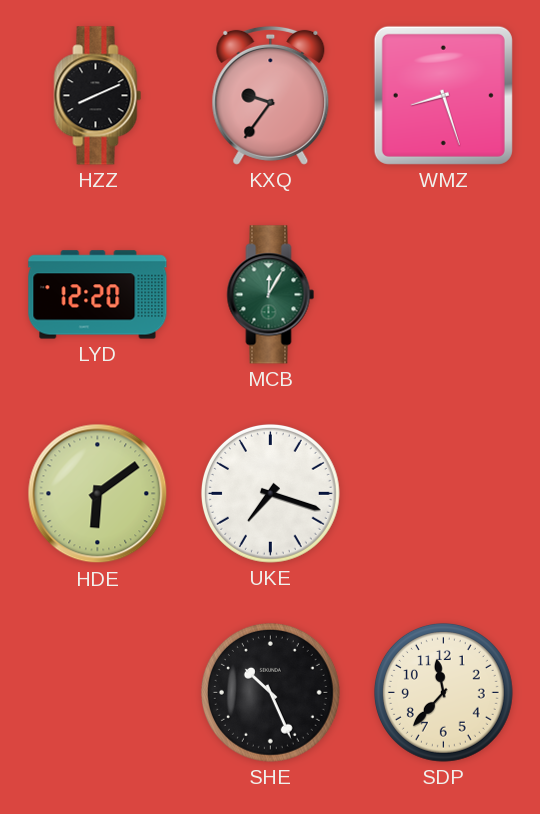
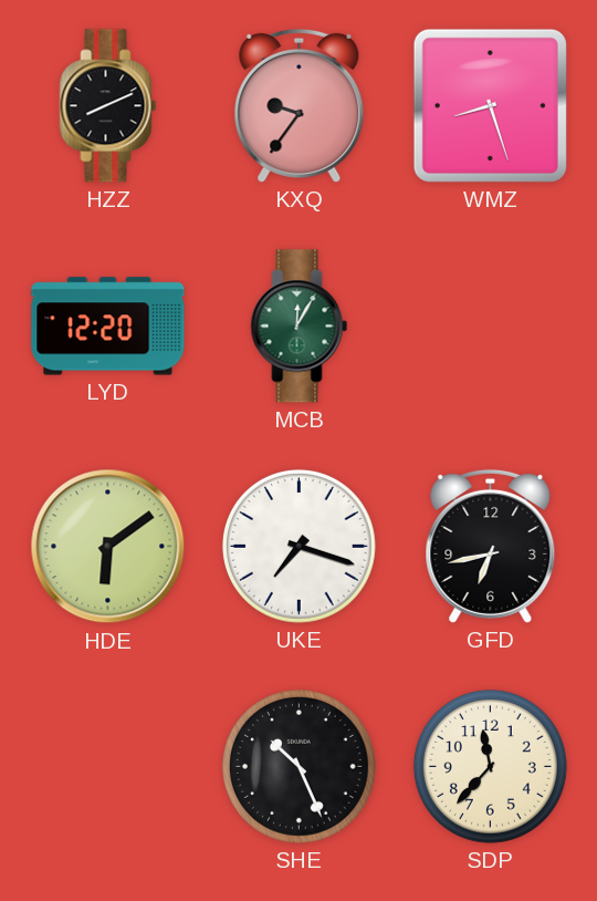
GFD: none -> 6:43 (491, 546)
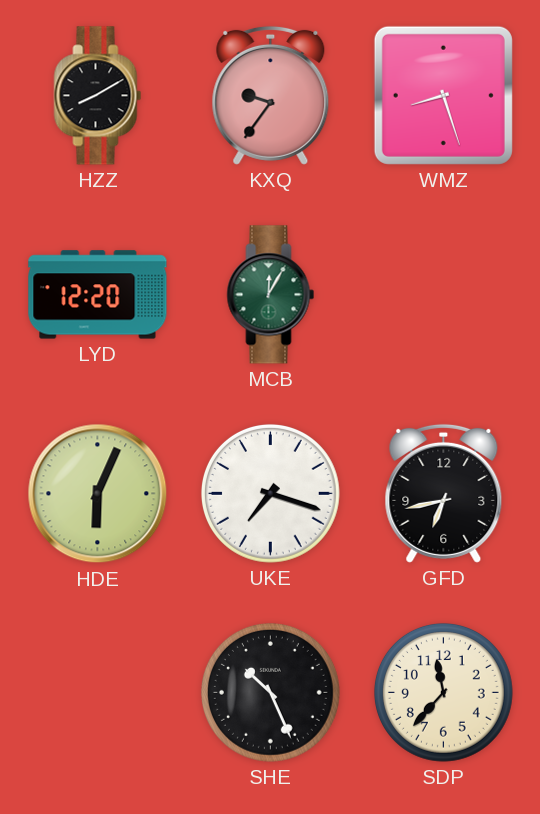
HZZ: 8:11 -> 8:10 (98, 96)
HDE: 6:09 -> 6:04 (98, 494)
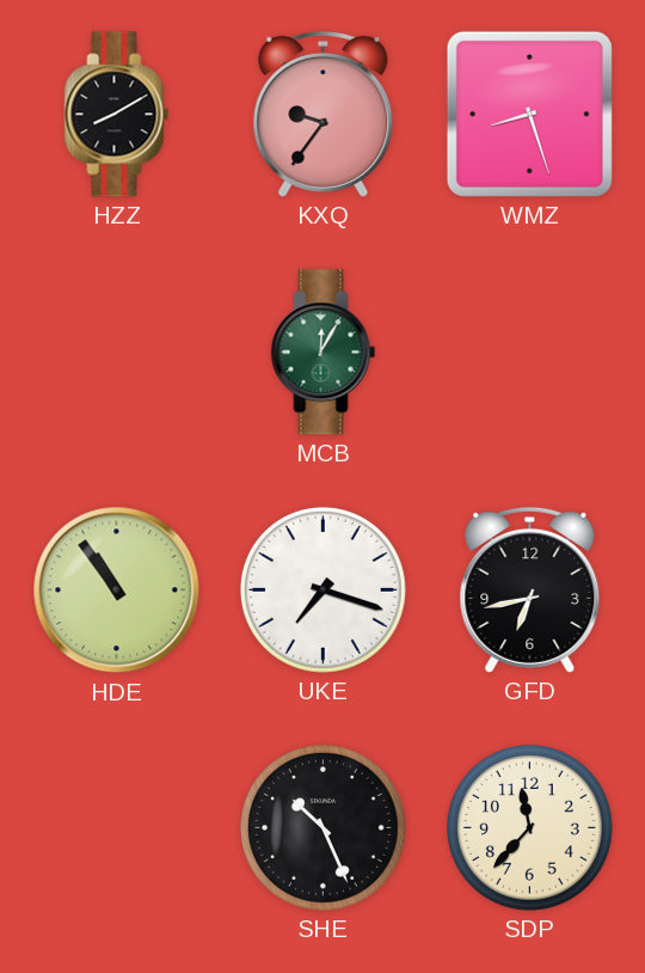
LYD: 12:20 -> none (98, 295)
HDE: 6:04 -> 10:54 (117, 590)
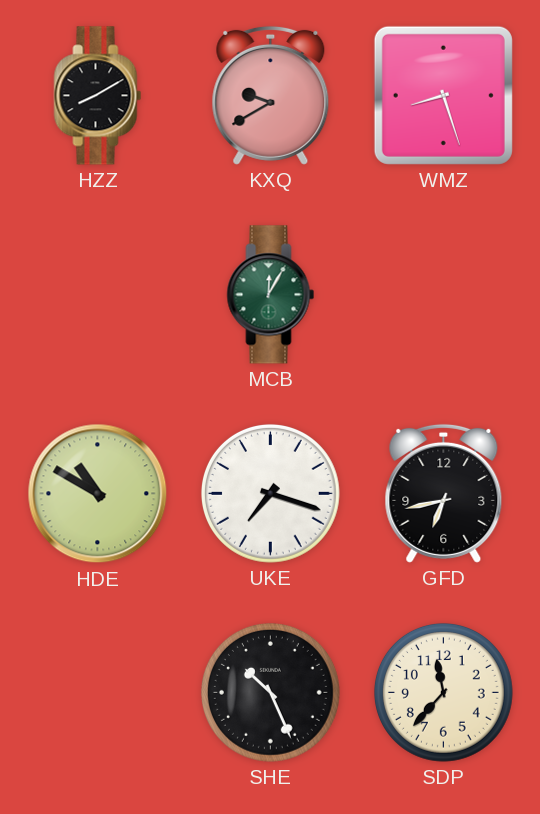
KXQ: 9:36 -> 9:40 (271, 95)
HDE: 10:54 -> 10:50 (98, 494)
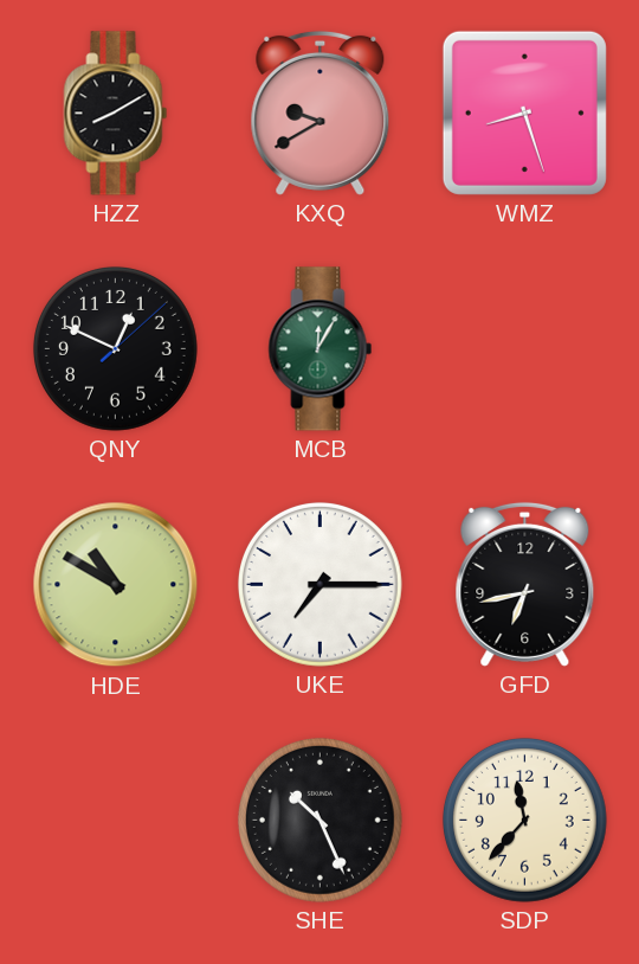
QNY: none -> 12:49 (115, 348)
UKE: 7:18 -> 7:15 (319, 584)
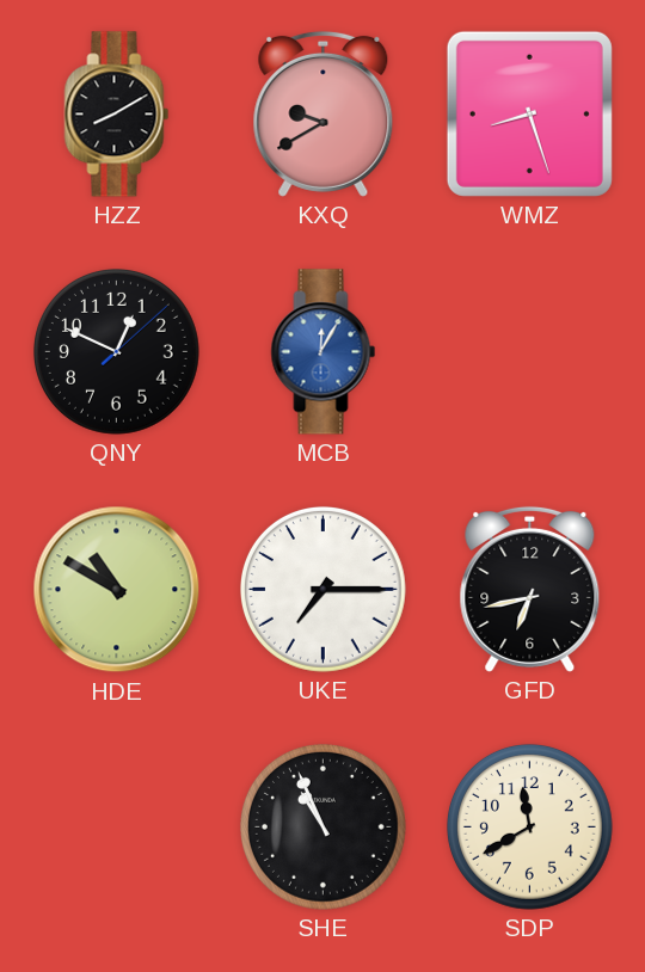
MCB dial: green -> blue (324, 352)
SHE: 10:26 -> 10:56 (322, 826)
SDP: 11:37 -> 11:40 (529, 826)
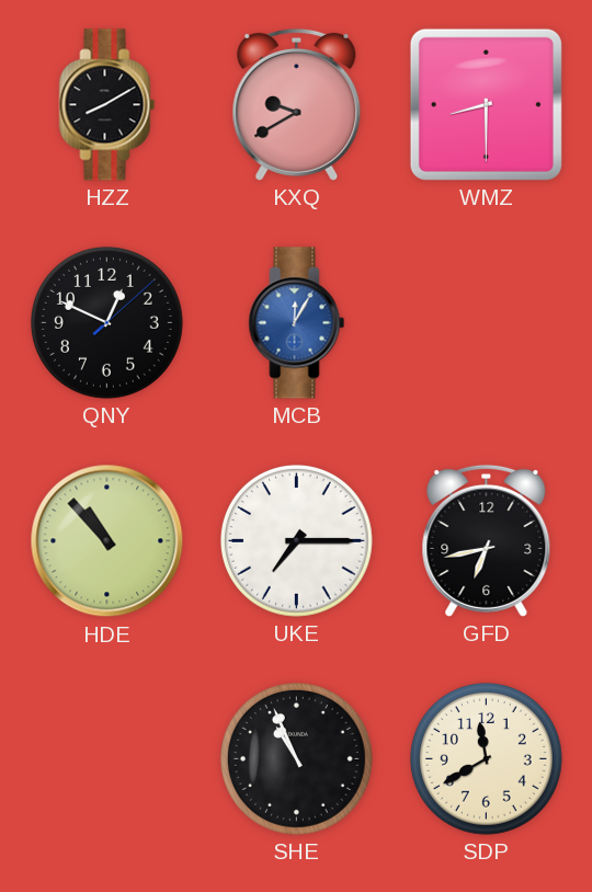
WMZ: 8:27 -> 8:30 (486, 104)
HDE: 10:50 -> 10:53 (107, 541)
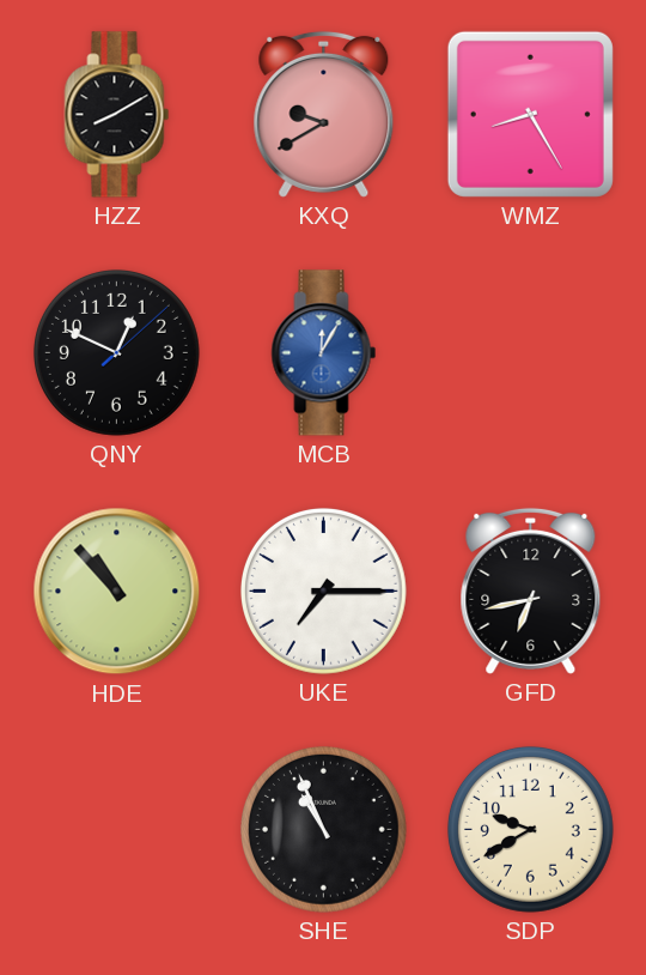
WMZ: 8:30 -> 8:25 (530, 114)
SDP: 11:40 -> 9:40 (530, 829)
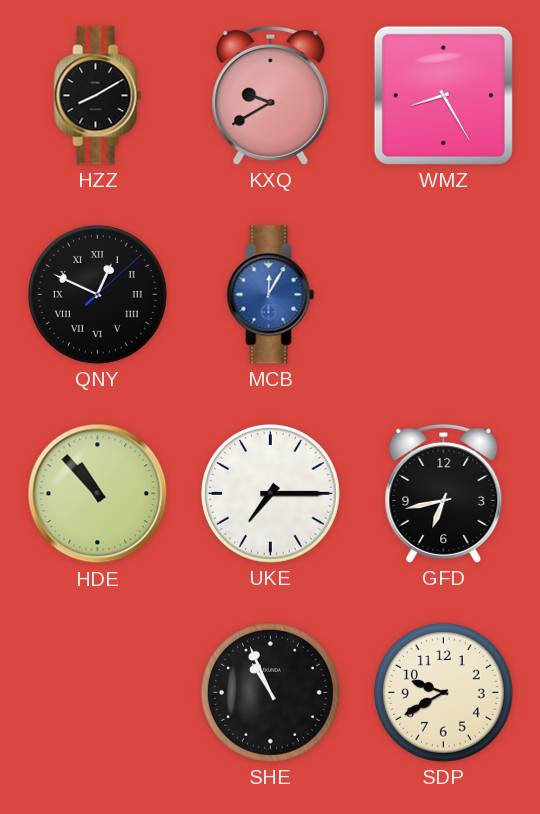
QNY numerals: Arabic -> Roman (97, 294)
